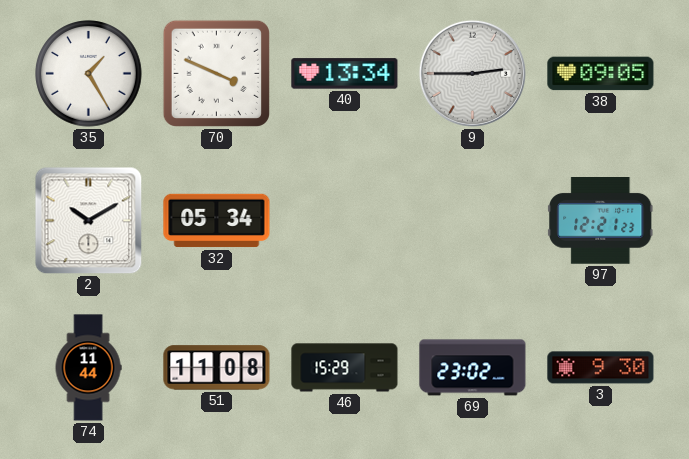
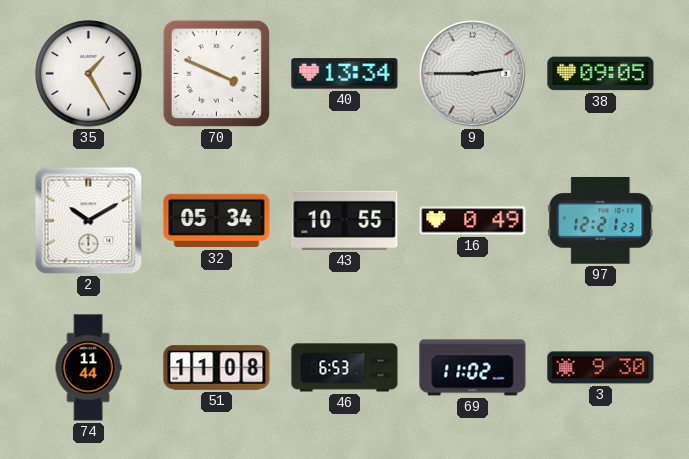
43: none -> 10:55 (345, 220)
16: none -> 0:49 (473, 221)
46: 15:29 -> 6:53 (345, 368)
69: 23:02 -> 11:02 (473, 368)
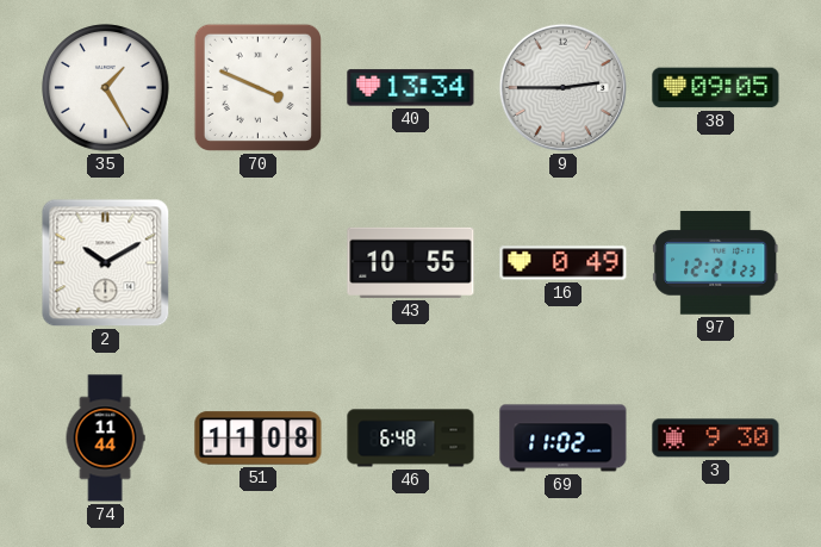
32: 05:34 -> none (217, 221)
46: 6:53 -> 6:48 (411, 439)
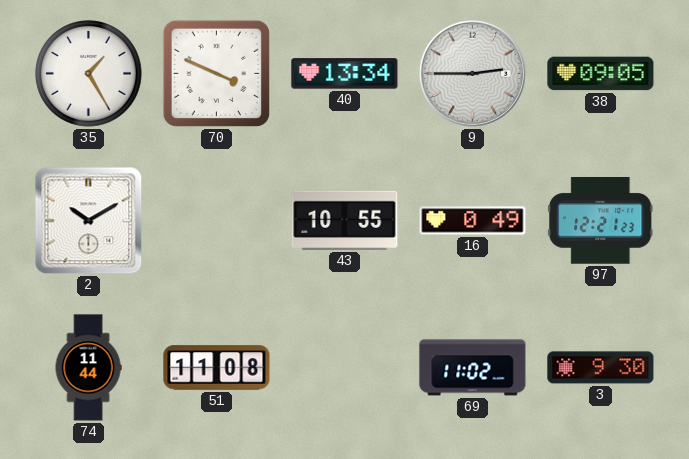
46: 6:48 -> none (411, 439)
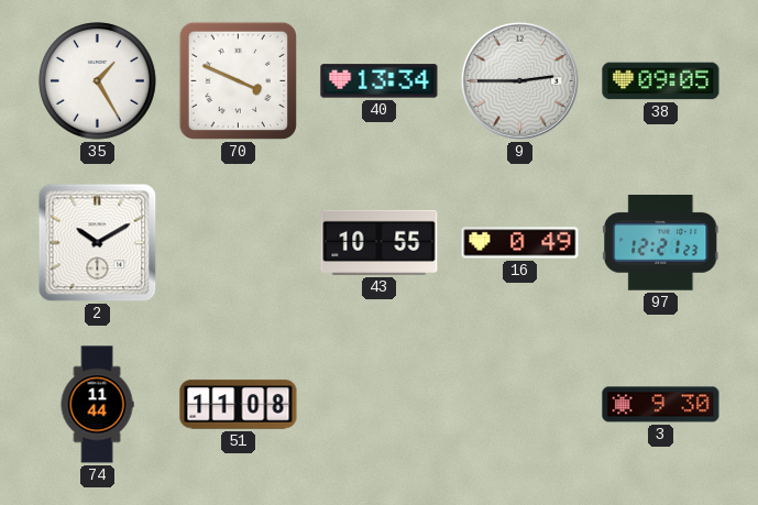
69: 11:02 -> none (473, 368)
